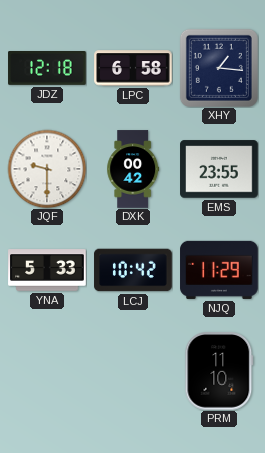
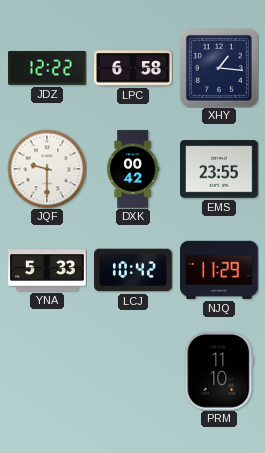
JDZ: 12:18 -> 12:22 (47, 69)
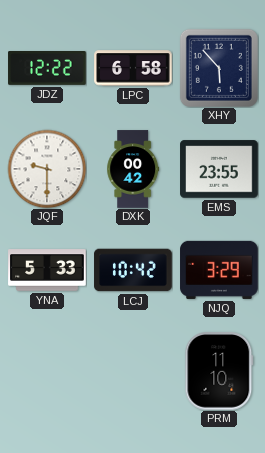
XHY: 1:16 -> 5:53 (219, 68)
NJQ: 11:29 -> 3:29 (219, 270)
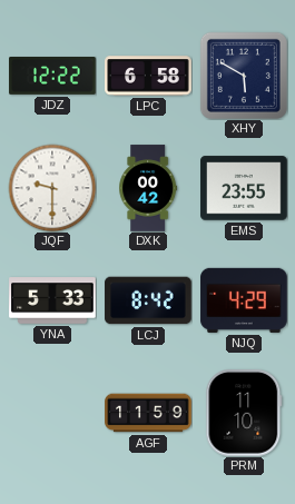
XHY: 5:53 -> 5:50 (244, 76)
LCJ: 10:42 -> 8:42 (148, 300)
NJQ: 3:29 -> 4:29 (244, 300)
AGF: none -> 11:59 (148, 413)
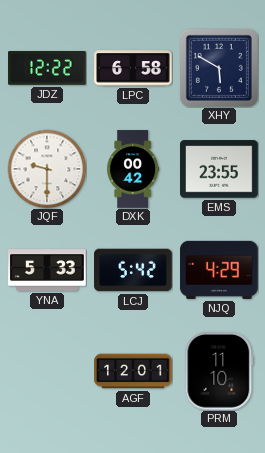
LCJ: 8:42 -> 5:42 (133, 270)
AGF: 11:59 -> 12:01 (133, 371)
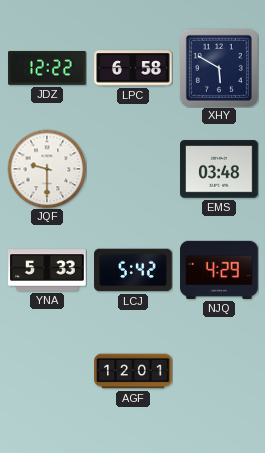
DXK: 00:42 -> none (133, 169)
EMS: 23:55 -> 03:48 (219, 169)
PRM: 11:10 -> none (219, 371)
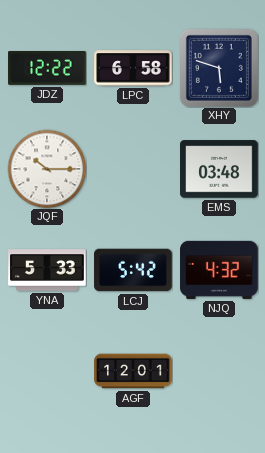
XHY: 5:50 -> 5:48 (219, 68)
JQF: 9:30 -> 10:15 (47, 169)
NJQ: 4:29 -> 4:32 (219, 270)
